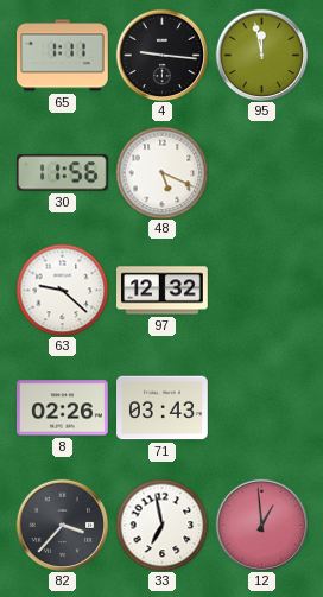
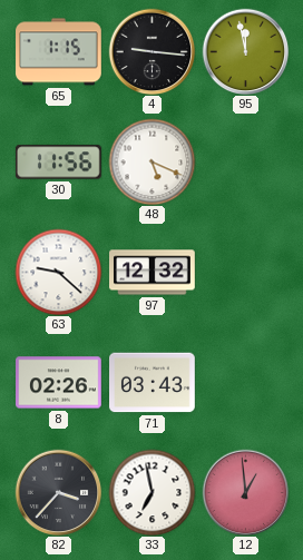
65: 1:11 -> 1:15 (59, 52)
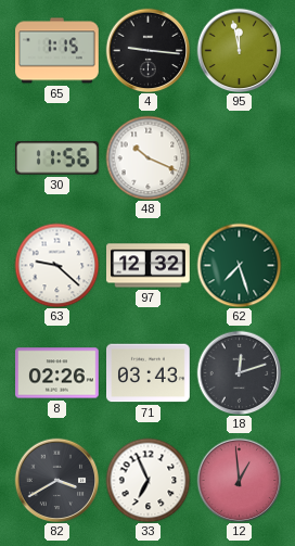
48: 5:19 -> 10:19 (147, 157)
62: none -> 7:27 (239, 265)
18: none -> 12:12 (239, 372)
82: 3:37 -> 3:40 (56, 480)
33: 6:58 -> 6:56 (147, 480)
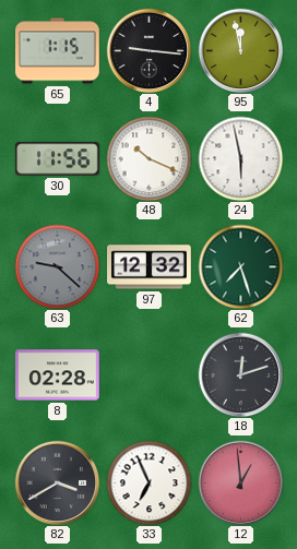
24: none -> 5:58 (240, 158)
63 dial: white -> grey (57, 266)
8: 02:26 -> 02:28 (58, 375)
71: 03:43 -> none (149, 373)
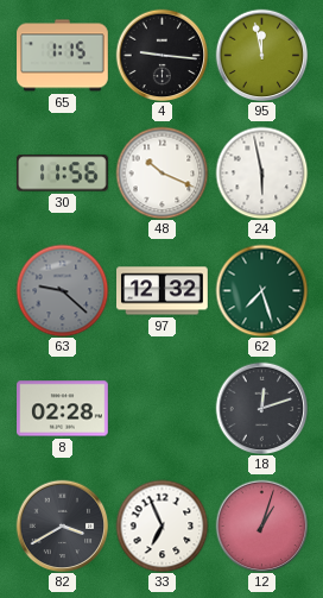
12: 12:59 -> 1:03 (261, 525)
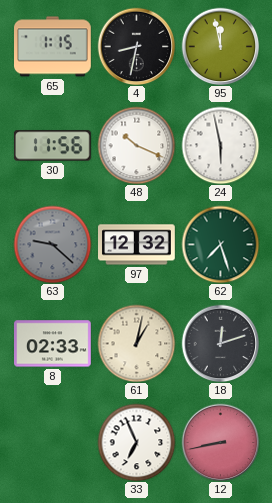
4: 9:16 -> 8:32 (136, 46)
8: 02:28 -> 02:33 (53, 344)
61: none -> 1:02 (136, 343)
82: 3:40 -> none (62, 525)
12: 1:03 -> 8:43 (220, 442)
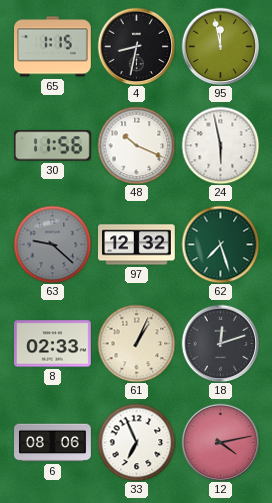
61: 1:02 -> 1:04 (136, 343)
6: none -> 08:06 (53, 443)
12: 8:43 -> 4:13 (220, 442)
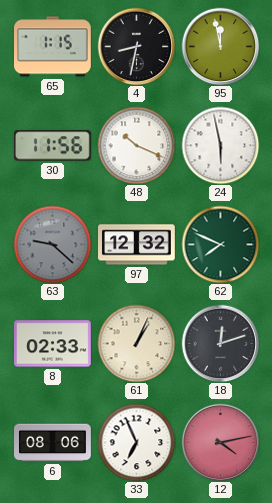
62: 7:27 -> 7:49 (220, 244)
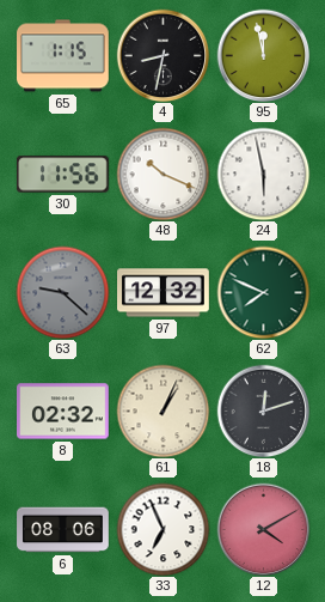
8: 02:33 -> 02:32 (63, 412)
12: 4:13 -> 4:10 (263, 529)
